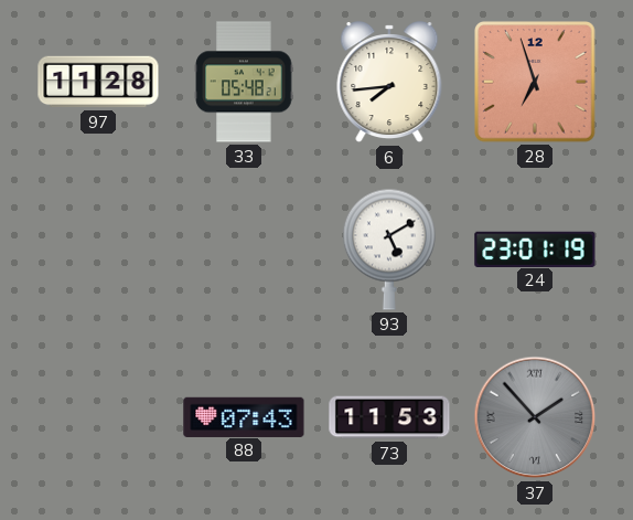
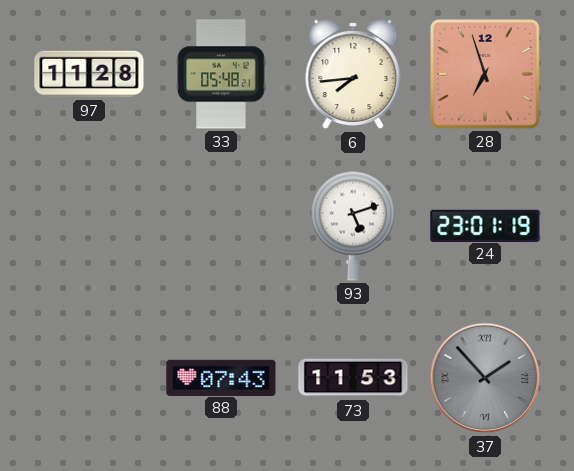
93: 5:10 -> 5:12 (353, 226)
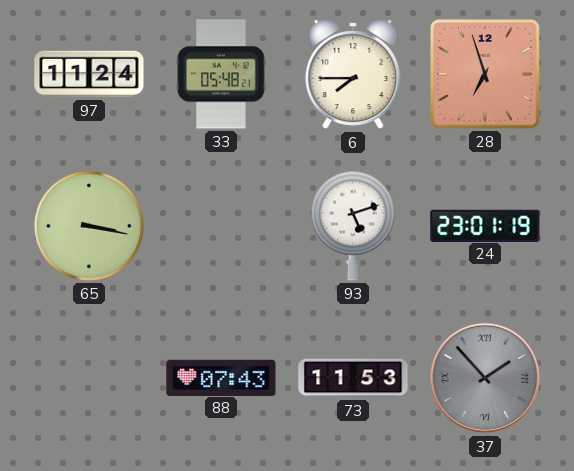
97: 11:28 -> 11:24 (89, 74)
6: 7:44 -> 7:45 (353, 75)
65: none -> 3:17 (89, 226)
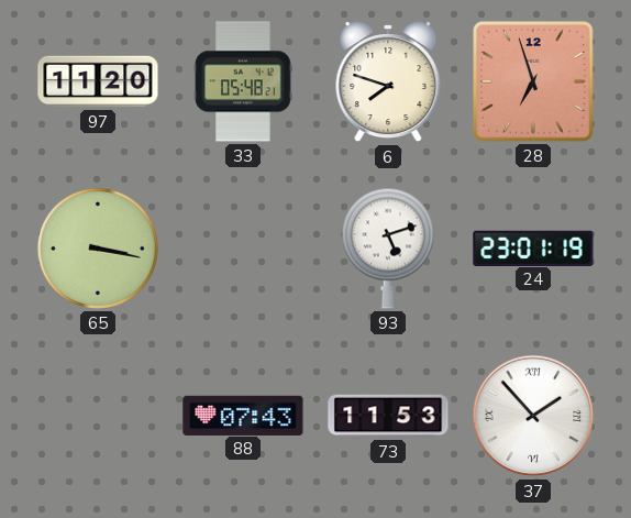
97: 11:24 -> 11:20 (98, 81)
6: 7:45 -> 7:48 (388, 82)
37 dial: grey -> white (533, 416)
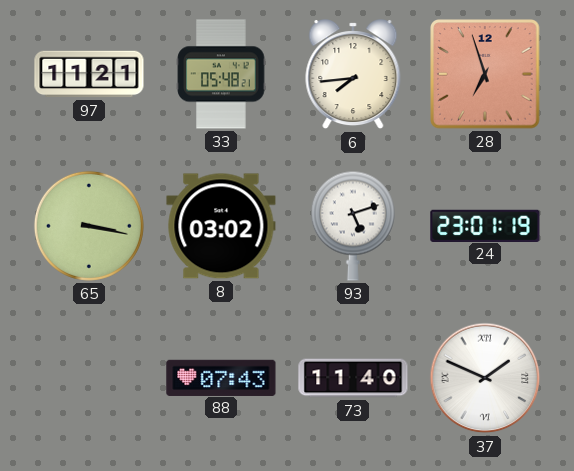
97: 11:20 -> 11:21 (89, 74)
6: 7:48 -> 7:44 (353, 75)
8: none -> 03:02 (221, 226)
73: 11:53 -> 11:40 (353, 378)
37: 1:53 -> 1:49 (485, 378)
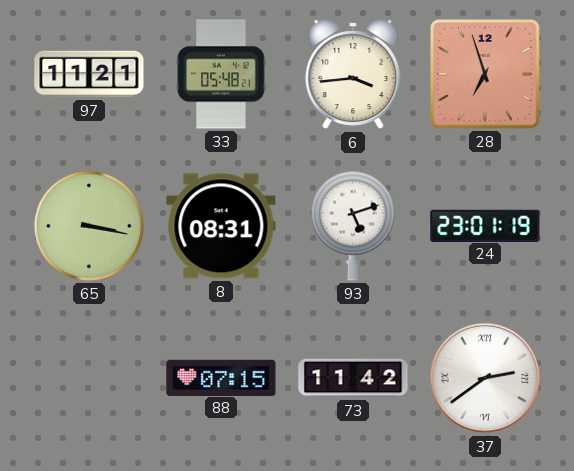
6: 7:44 -> 3:44 (353, 75)
8: 03:02 -> 08:31 (221, 226)
88: 07:43 -> 07:15 (221, 377)
73: 11:40 -> 11:42 (353, 378)
37: 1:49 -> 2:39 (485, 378)
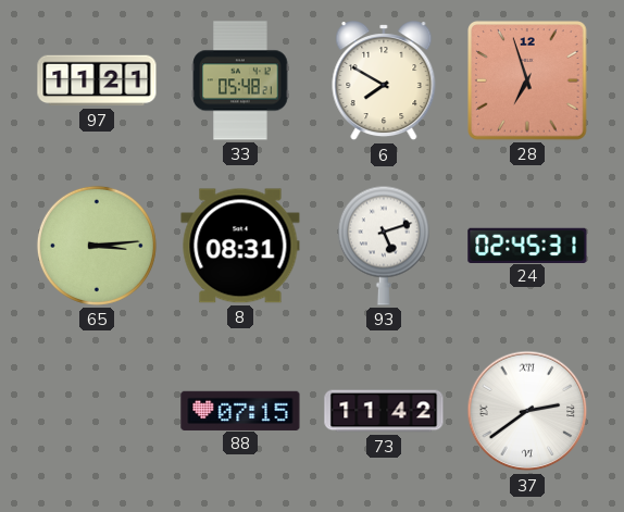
6: 3:44 -> 7:50 (384, 82)
65: 3:17 -> 3:14 (97, 246)
24: 23:01 -> 02:45 (527, 245)
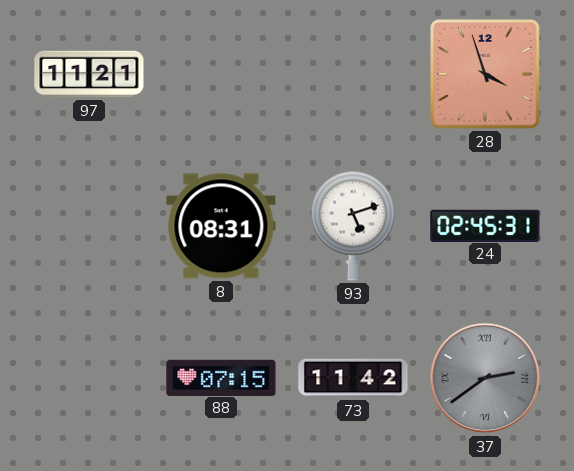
33: 05:48 -> none (240, 80)
6: 7:50 -> none (384, 82)
28: 6:57 -> 3:57 (485, 74)
65: 3:14 -> none (97, 246)
37 dial: white -> grey (485, 378)
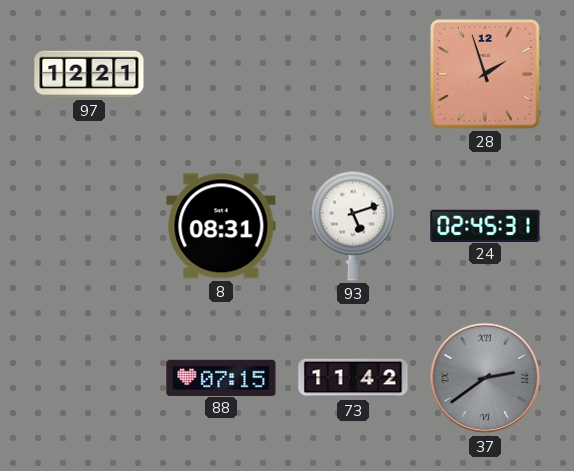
97: 11:21 -> 12:21 (89, 74)
28: 3:57 -> 1:57 (485, 74)
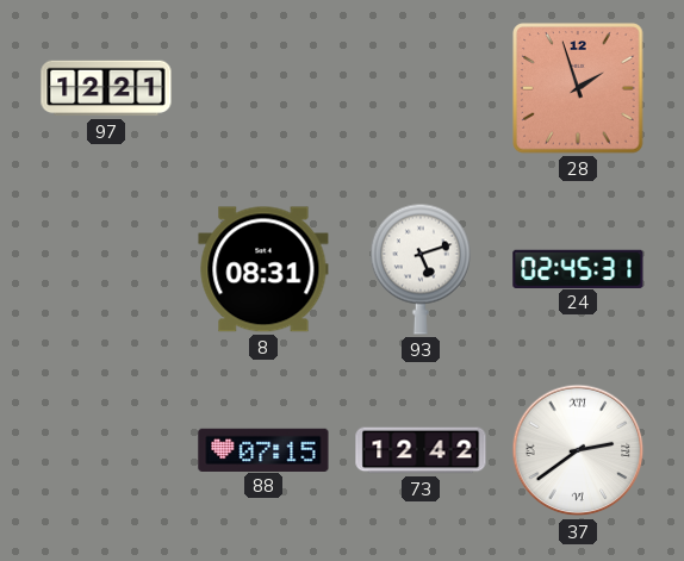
73: 11:42 -> 12:42 (421, 450)
37 dial: grey -> white (578, 450)
